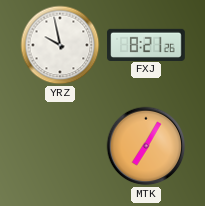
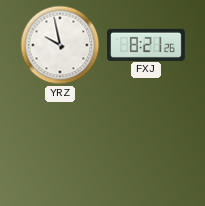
MTK: 7:05 -> none (146, 146)
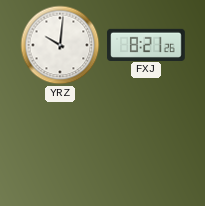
YRZ: 9:58 -> 10:01 (60, 45)
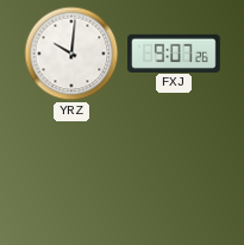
FXJ: 8:21 -> 9:07 (174, 52)
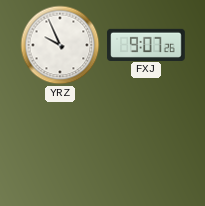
YRZ: 10:01 -> 9:56 (60, 45)
